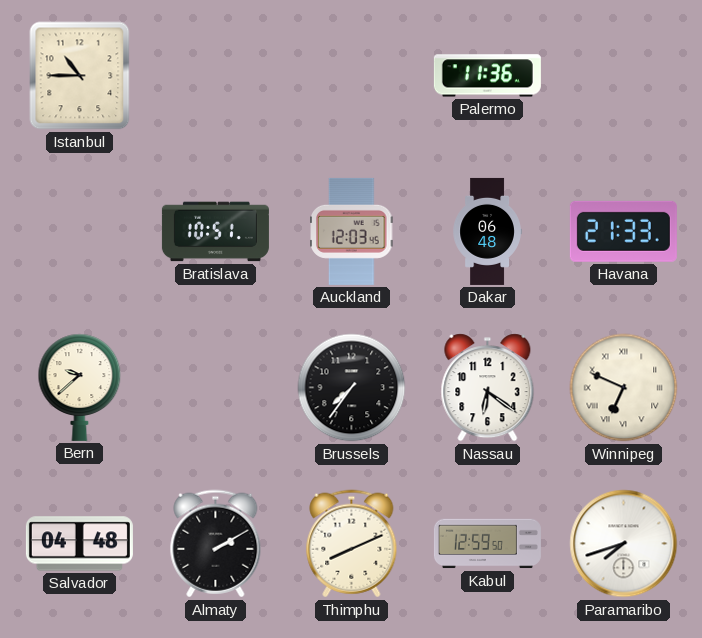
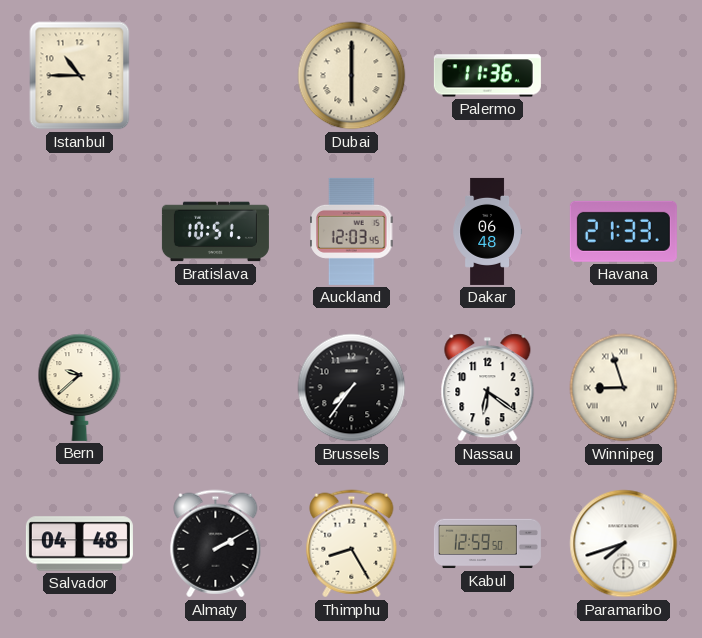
Dubai: none -> 6:00 (352, 76)
Winnipeg: 6:49 -> 8:57 (624, 388)
Thimphu: 8:11 -> 8:25 (352, 544)
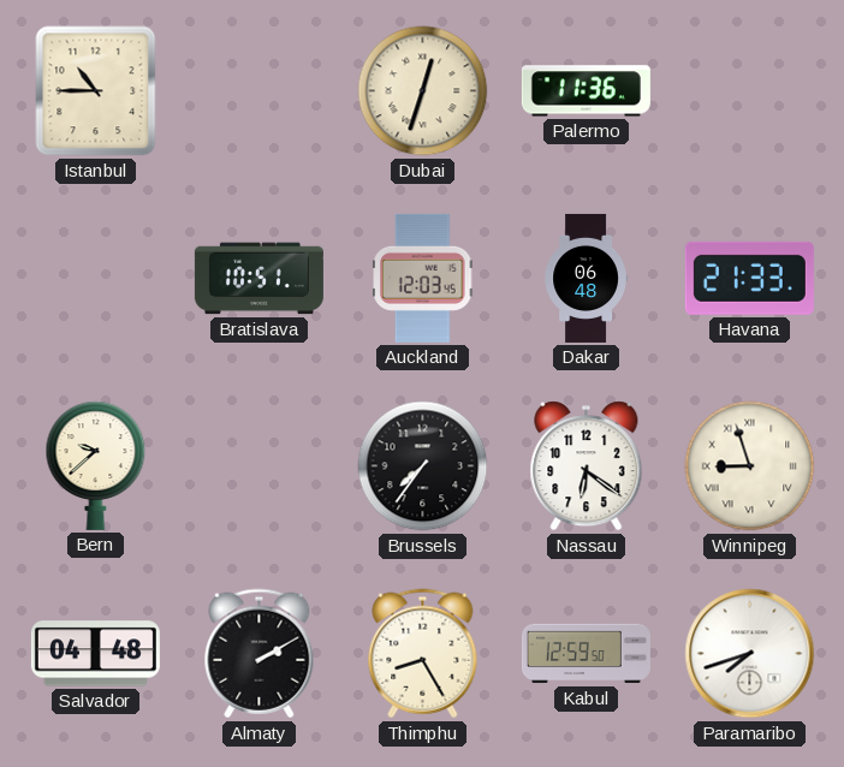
Dubai: 6:00 -> 12:33 (423, 91)
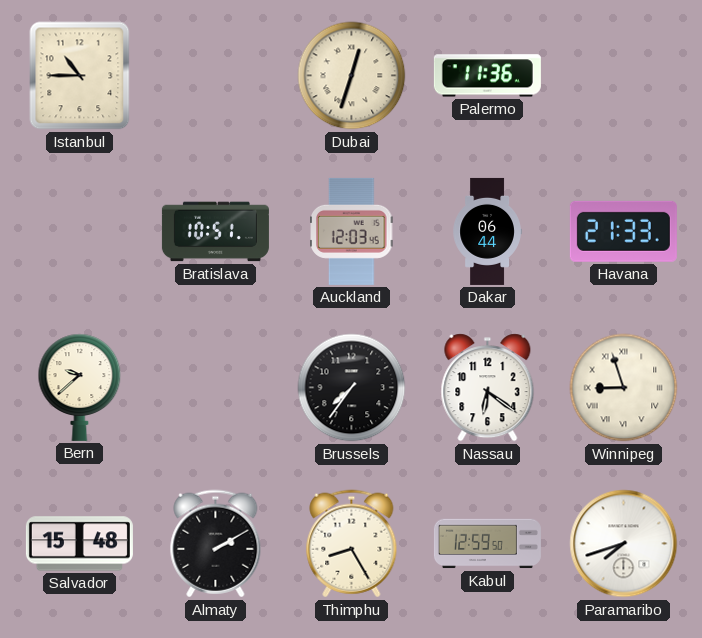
Dakar: 06:48 -> 06:44 (487, 231)
Salvador: 04:48 -> 15:48 (79, 544)
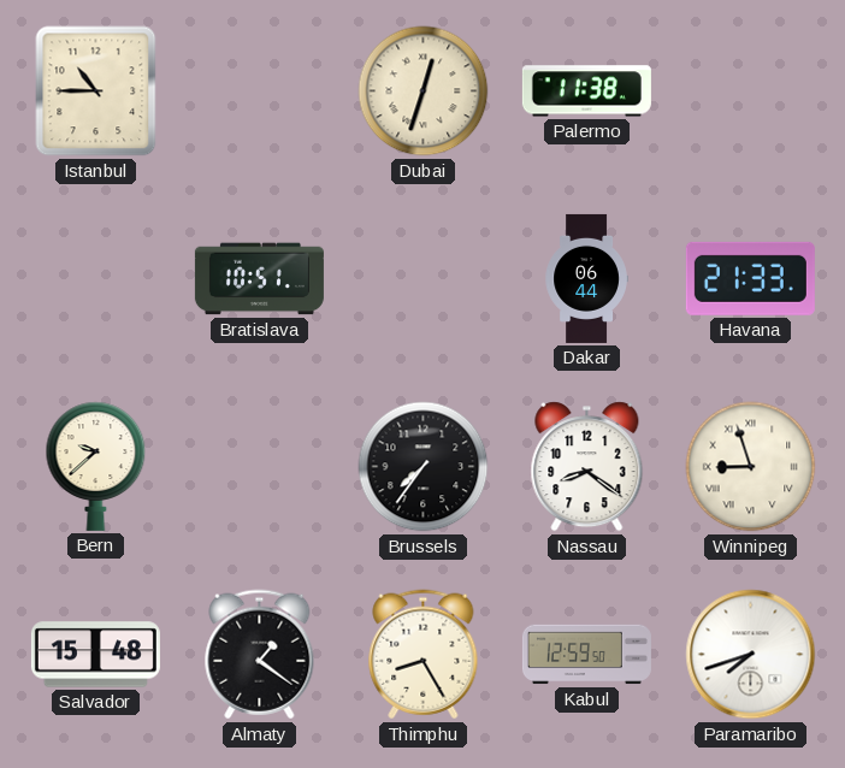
Palermo: 11:36 -> 11:38 (586, 91)
Auckland: 12:03 -> none (352, 231)
Nassau: 6:21 -> 8:21 (587, 467)
Almaty: 2:10 -> 1:21 (260, 655)
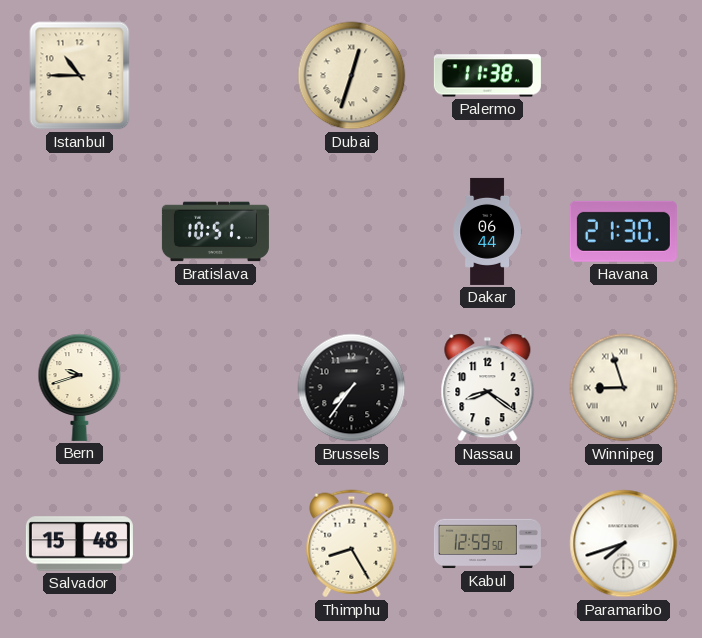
Havana: 21:33 -> 21:30 (623, 231)
Bern: 9:38 -> 9:42 (80, 387)
Almaty: 1:21 -> none (260, 655)
